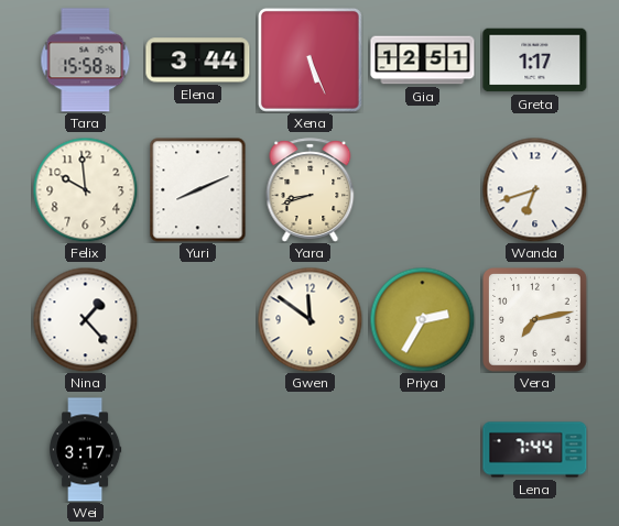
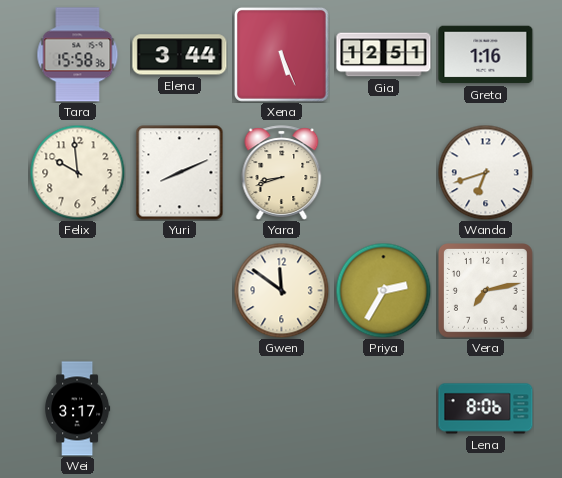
Greta: 1:17 -> 1:16 (486, 55)
Nina: 1:23 -> none (85, 319)
Lena: 7:44 -> 8:06 (486, 409)
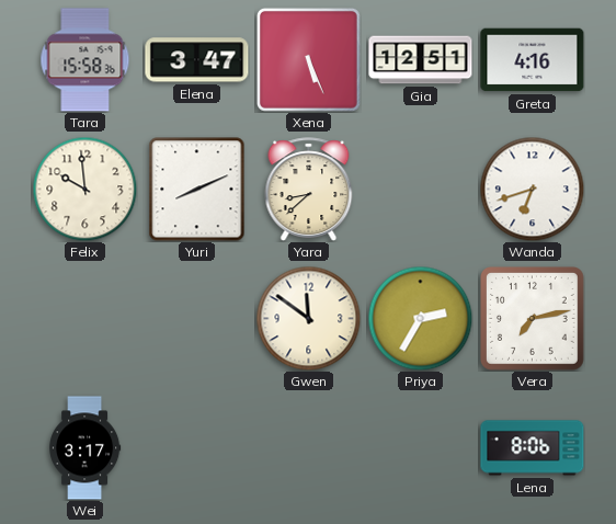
Elena: 3:44 -> 3:47 (197, 60)
Greta: 1:16 -> 4:16 (533, 60)
Yara: 8:42 -> 8:38 (309, 190)
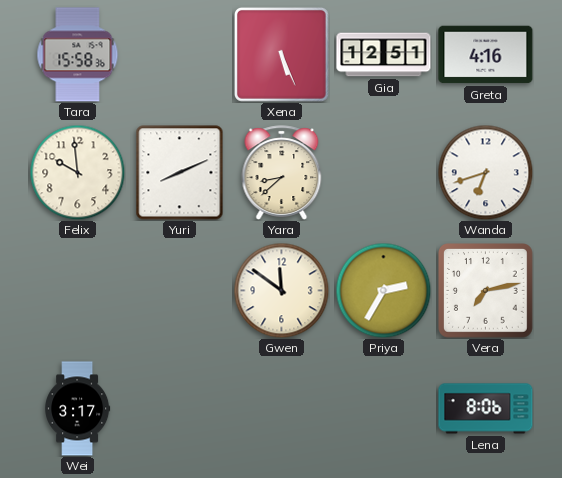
Elena: 3:47 -> none (197, 60)
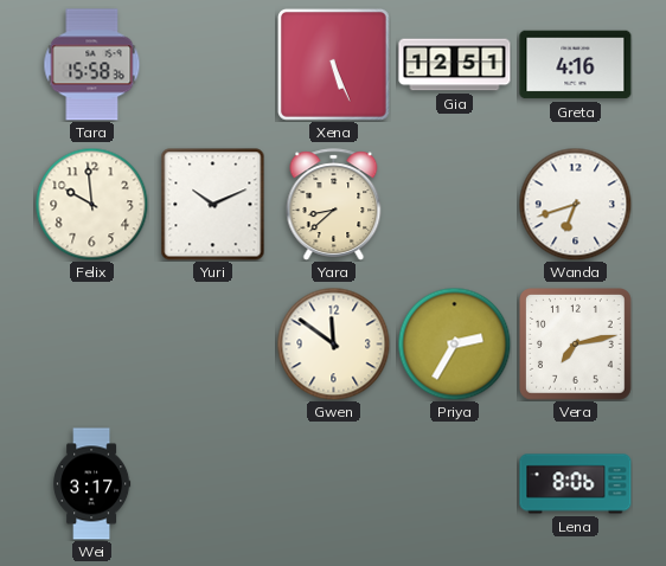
Yuri: 8:11 -> 10:11 (213, 205)
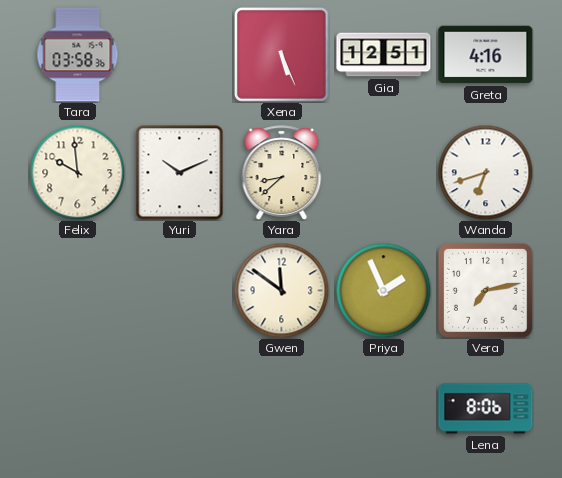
Tara: 15:58 -> 03:58 (78, 55)
Priya: 2:35 -> 1:56 (383, 290)
Wei: 3:17 -> none (92, 484)
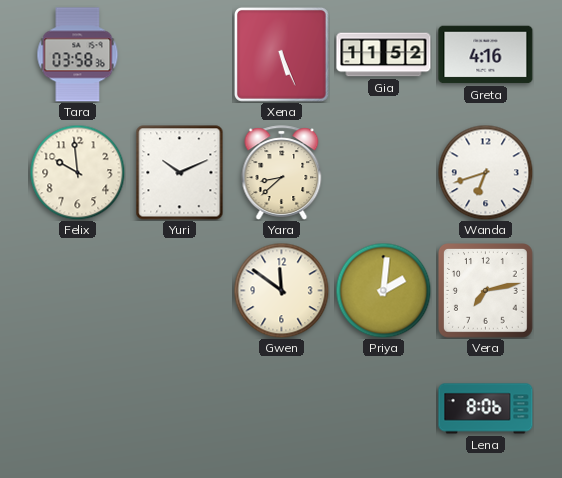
Gia: 12:51 -> 11:52 (384, 55)
Priya: 1:56 -> 2:01 (383, 290)
